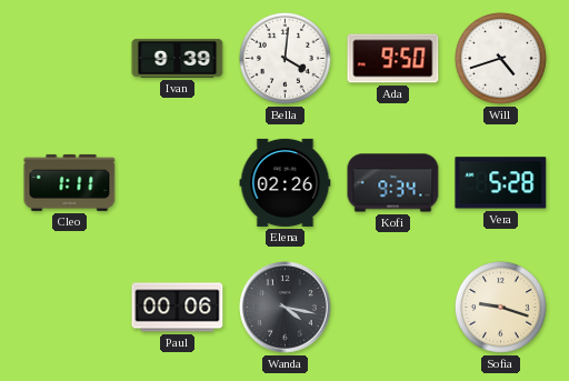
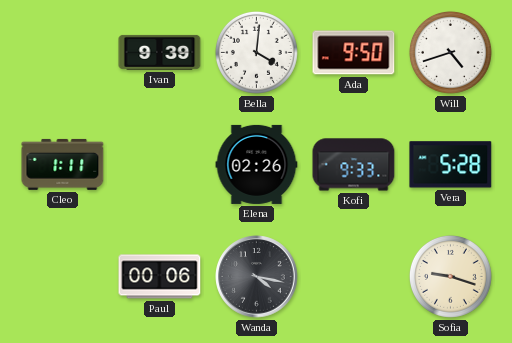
Kofi: 9:34 -> 9:33 (354, 165)
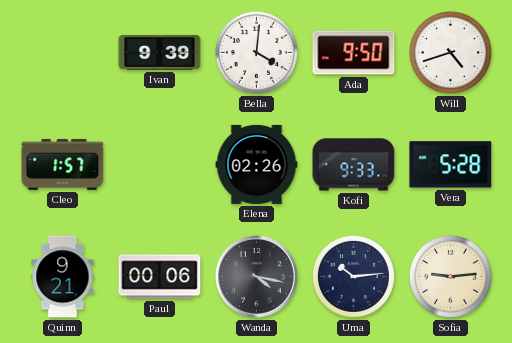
Cleo: 1:11 -> 1:57 (63, 164)
Quinn: none -> 9:21 (63, 277)
Uma: none -> 10:14 (353, 276)
Sofia: 9:18 -> 9:14 (450, 276)
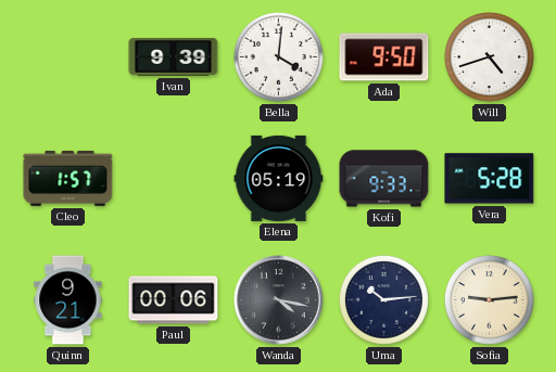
Elena: 02:26 -> 05:19 (279, 178)
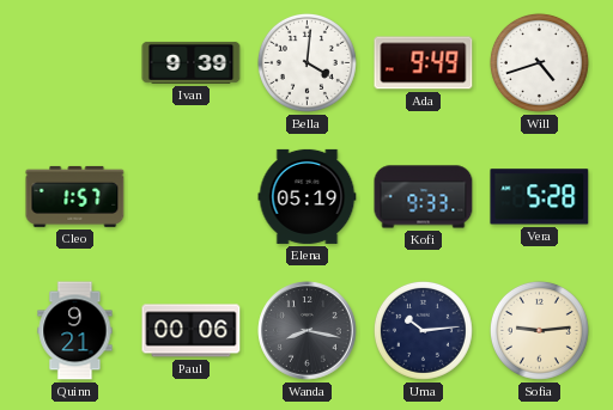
Ada: 9:50 -> 9:49 (424, 63)
Wanda: 4:17 -> 8:17 (308, 331)
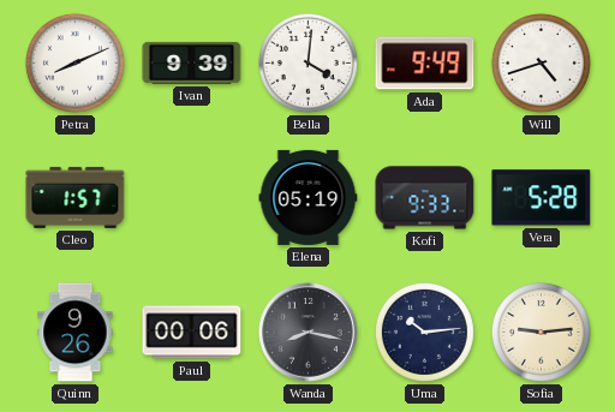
Petra: none -> 8:11 (74, 62)
Quinn: 9:21 -> 9:26 (76, 333)
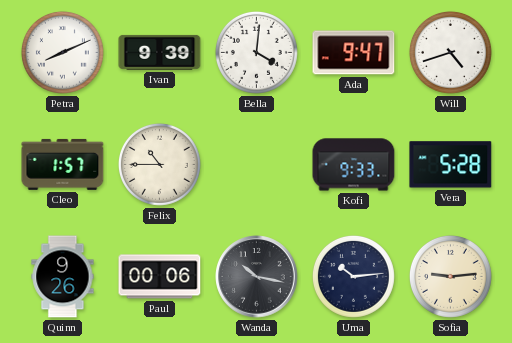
Ada: 9:49 -> 9:47 (354, 53)
Felix: none -> 10:45 (159, 164)
Elena: 05:19 -> none (309, 197)
Wanda: 8:17 -> 10:17 (257, 277)
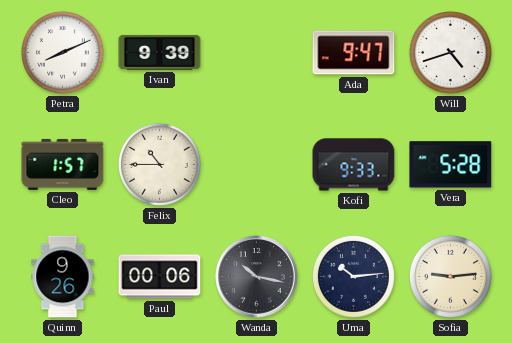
Bella: 4:01 -> none (256, 52)
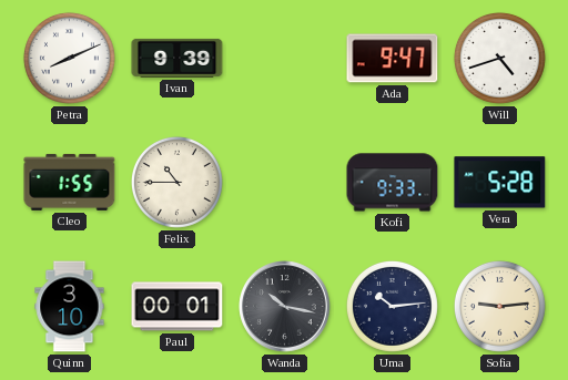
Cleo: 1:57 -> 1:55 (70, 182)
Quinn: 9:26 -> 3:10 (70, 307)
Paul: 00:06 -> 00:01 (177, 307)
